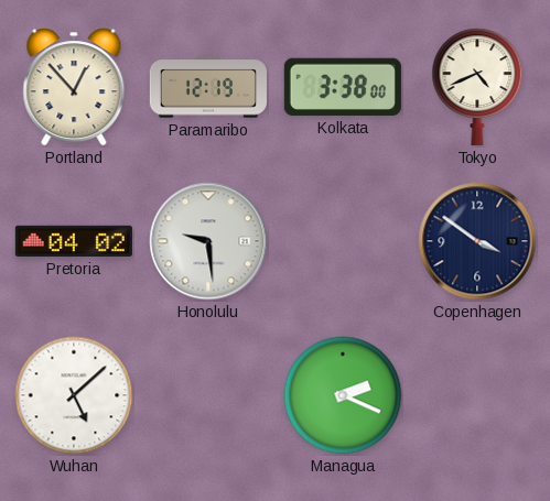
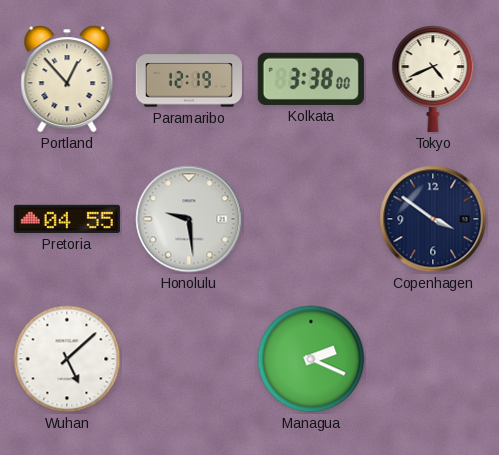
Pretoria: 04:02 -> 04:55 (67, 219)
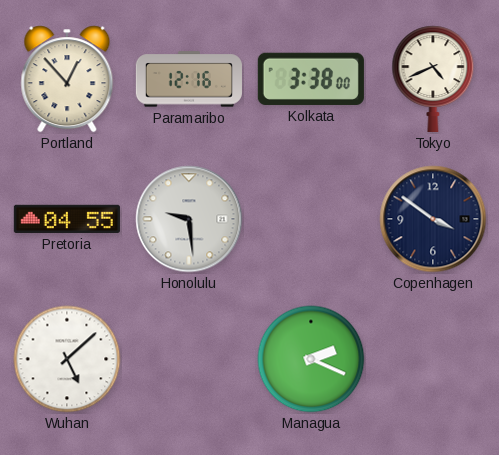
Paramaribo: 12:19 -> 12:16 (189, 79)
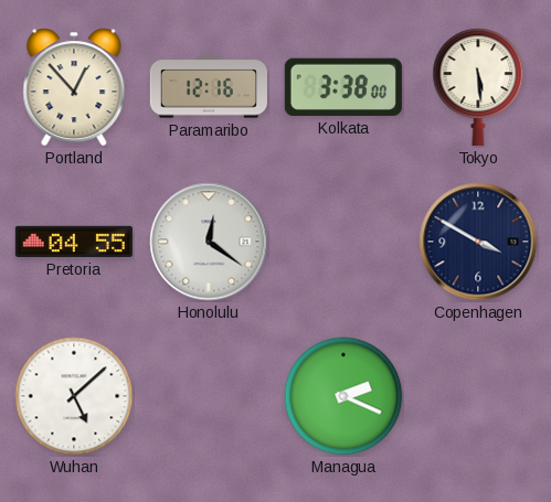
Tokyo: 4:41 -> 5:29 (478, 87)
Honolulu: 9:29 -> 12:21 (209, 242)
Copenhagen: 3:51 -> 3:50 (478, 242)
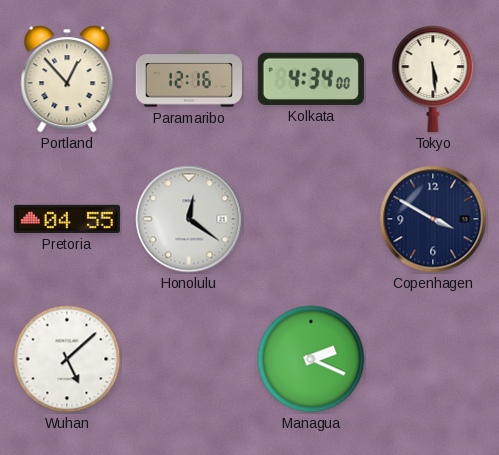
Kolkata: 3:38 -> 4:34 (311, 79)
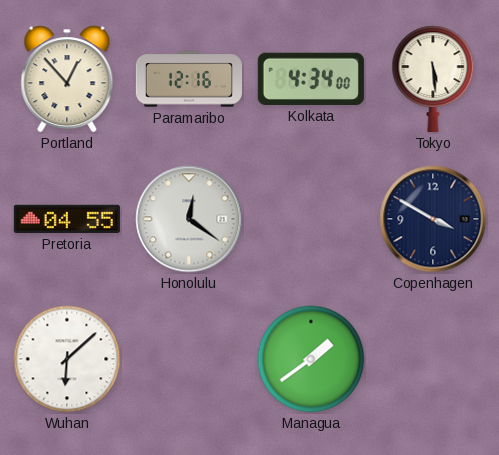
Wuhan: 5:08 -> 6:08 (67, 359)
Managua: 2:19 -> 1:39 (311, 359)
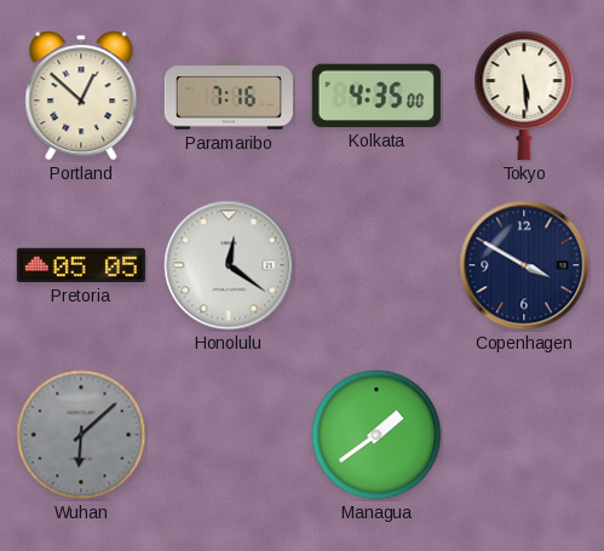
Portland: 12:53 -> 12:52 (81, 96)
Paramaribo: 12:16 -> 7:16 (229, 96)
Kolkata: 4:34 -> 4:35 (376, 96)
Pretoria: 04:55 -> 05:05 (81, 265)
Wuhan dial: white -> grey (81, 435)
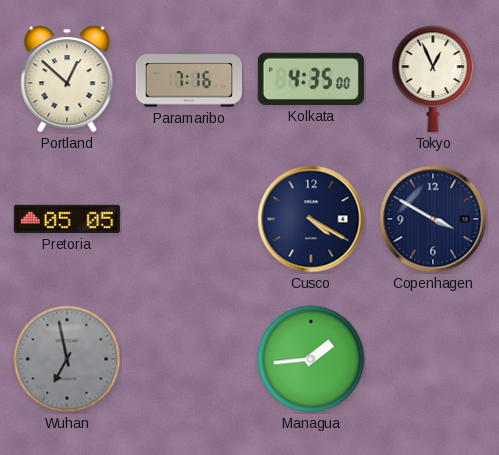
Tokyo: 5:29 -> 12:56 (433, 79)
Honolulu: 12:21 -> none (229, 265)
Cusco: none -> 4:20 (311, 219)
Wuhan: 6:08 -> 6:58 (67, 359)
Managua: 1:39 -> 1:44 (311, 359)
